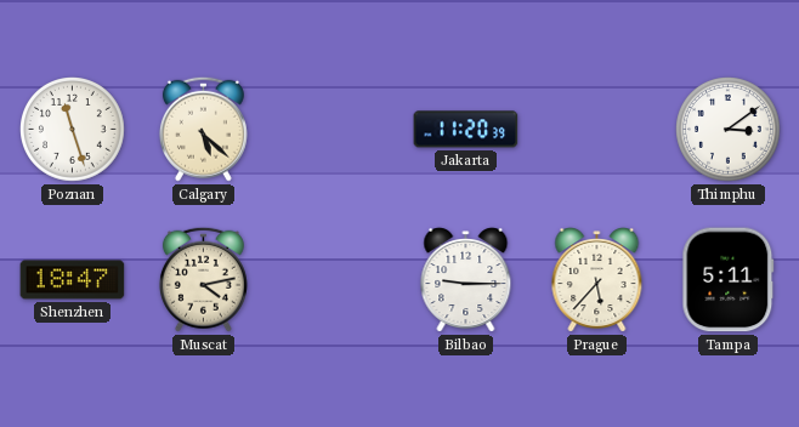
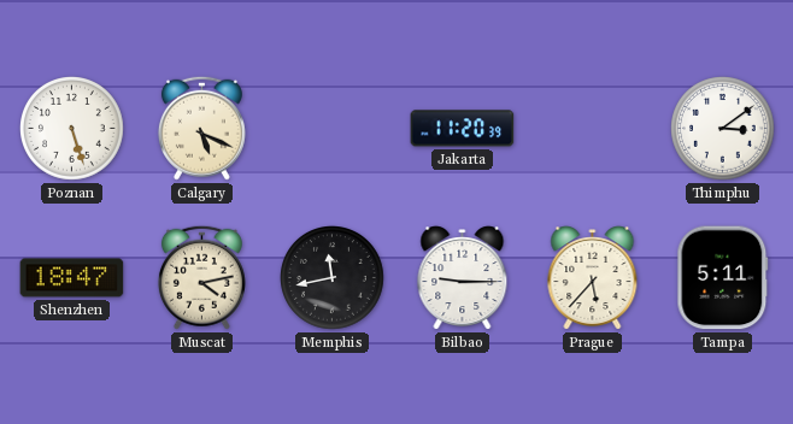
Poznan: 11:27 -> 5:27 (72, 129)
Calgary: 5:22 -> 5:19 (201, 128)
Memphis: none -> 11:43 (333, 278)
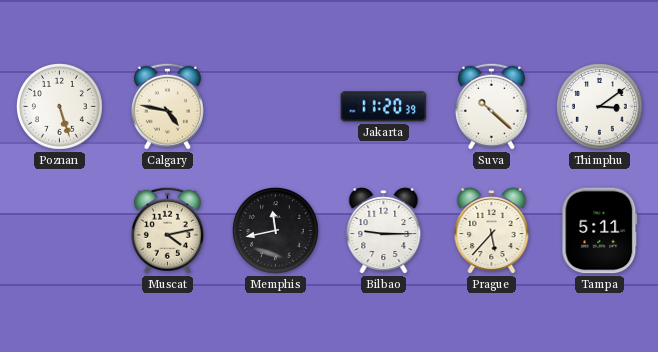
Calgary: 5:19 -> 4:47 (167, 106)
Suva: none -> 10:22 (491, 106)
Shenzhen: 18:47 -> none (72, 278)
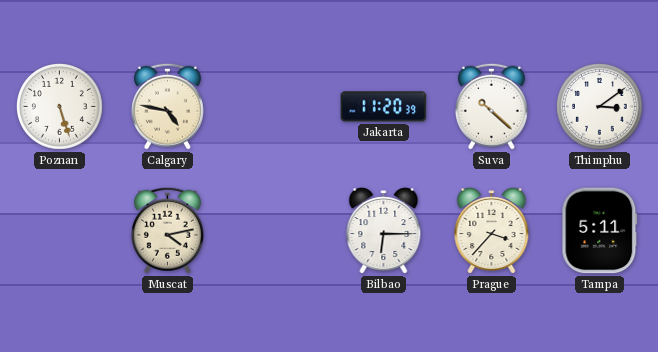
Memphis: 11:43 -> none (276, 231)
Bilbao: 9:15 -> 6:15 (384, 231)
Prague: 5:37 -> 3:37 (492, 231)
